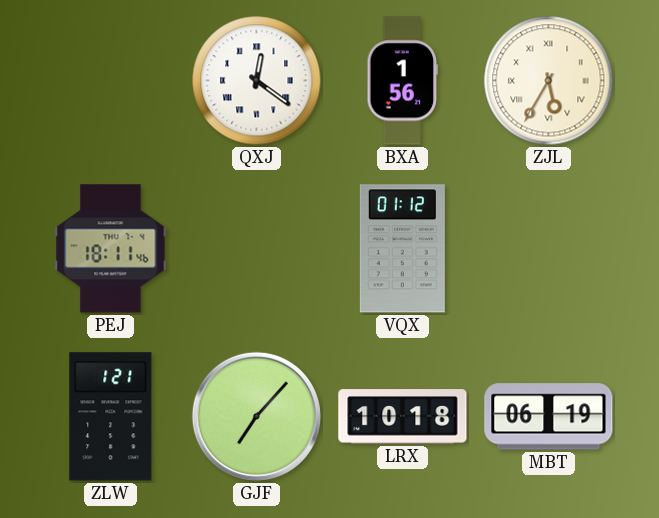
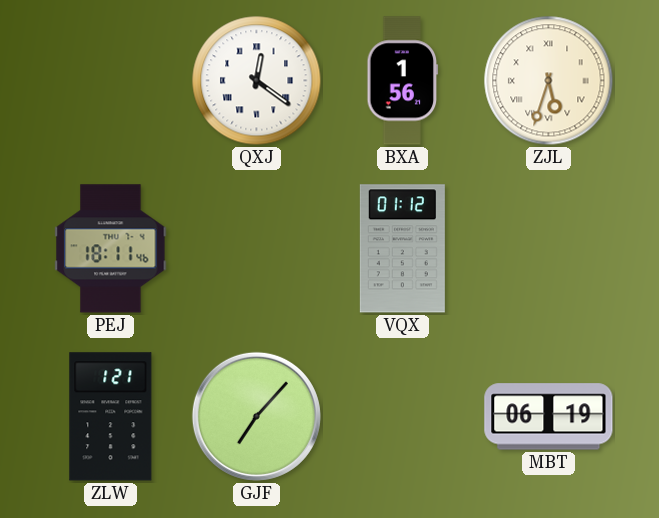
ZJL: 5:35 -> 5:33 (549, 81)
LRX: 10:18 -> none (403, 417)
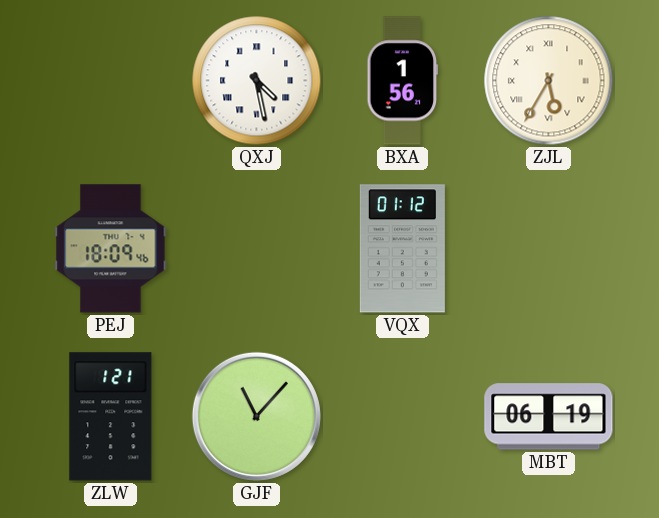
QXJ: 12:21 -> 4:28 (257, 81)
ZJL: 5:33 -> 5:35 (549, 81)
PEJ: 18:11 -> 18:09 (111, 249)
GJF: 7:07 -> 11:07 (256, 416)
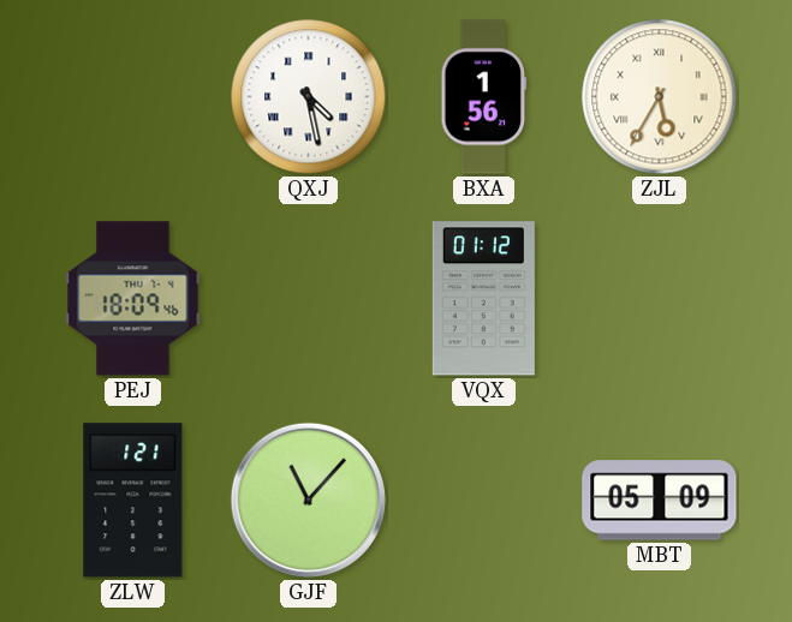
MBT: 06:19 -> 05:09 (660, 501)
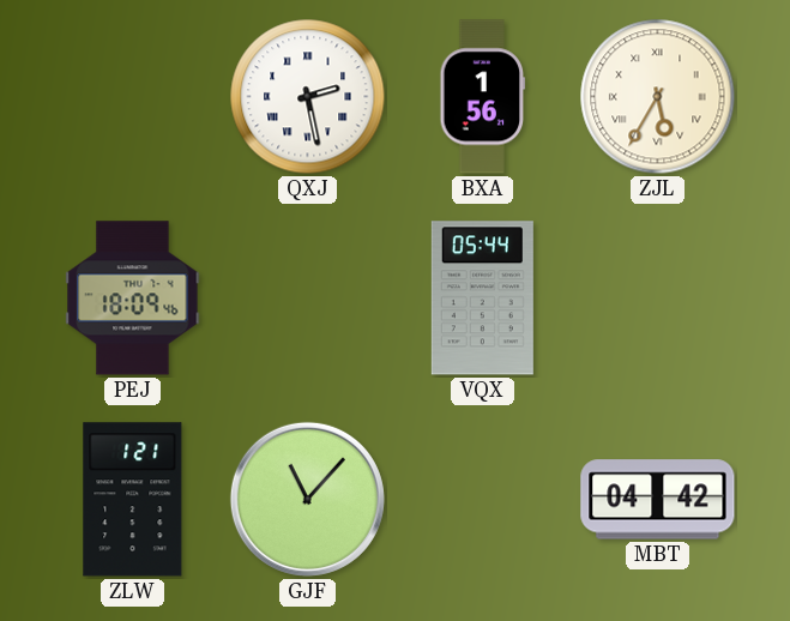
QXJ: 4:28 -> 2:28 (308, 97)
VQX: 01:12 -> 05:44 (482, 299)
MBT: 05:09 -> 04:42 (658, 500)
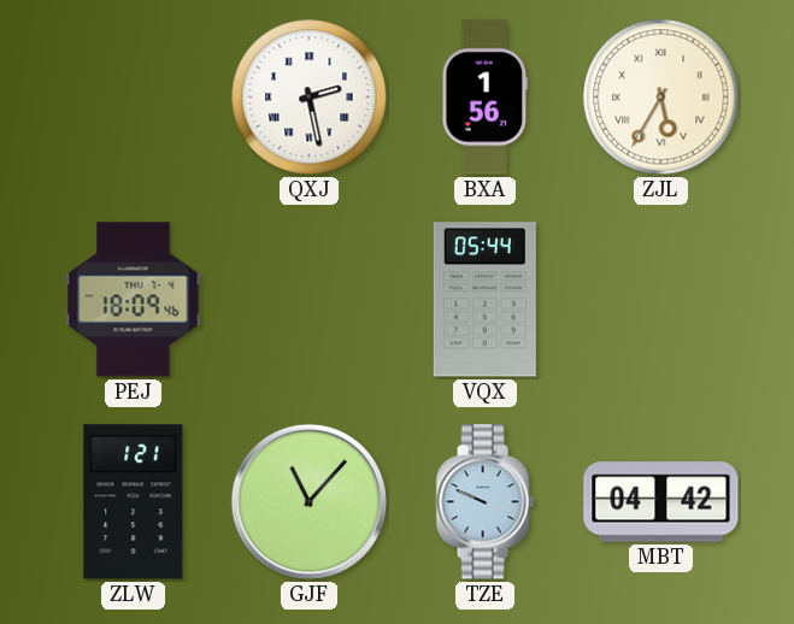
TZE: none -> 9:49 (484, 502)
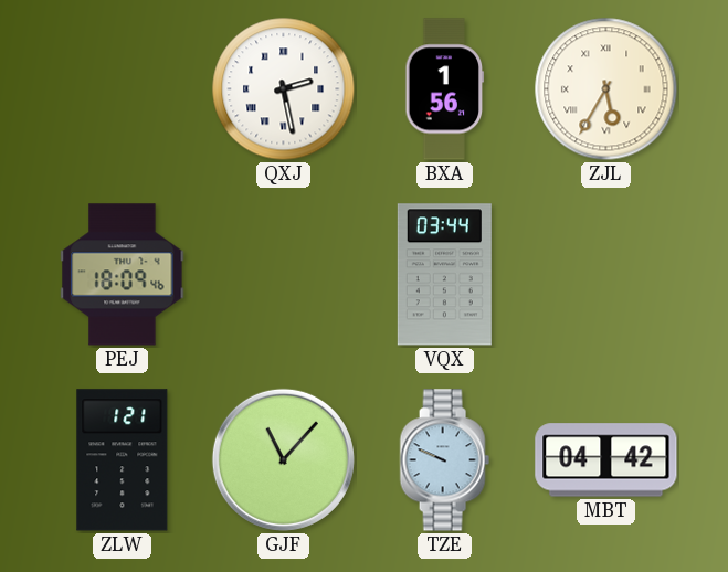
VQX: 05:44 -> 03:44 (444, 275)
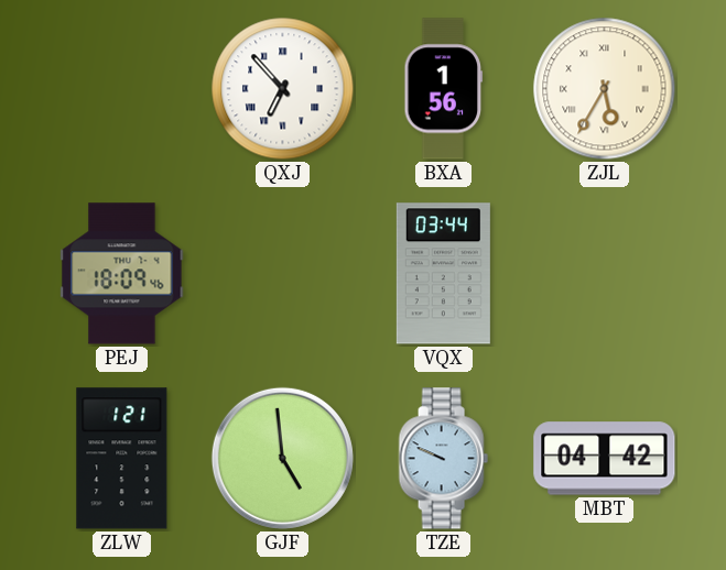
QXJ: 2:28 -> 6:53 (283, 89)
GJF: 11:07 -> 4:59 (282, 458)
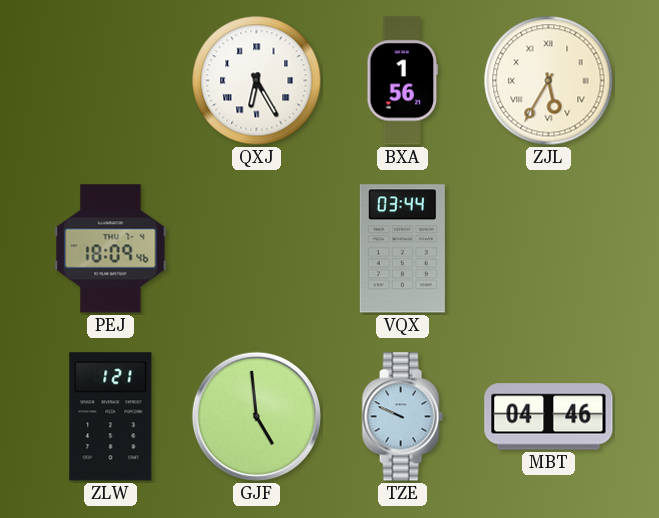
QXJ: 6:53 -> 6:25 (257, 81)
MBT: 04:42 -> 04:46 (549, 417)
